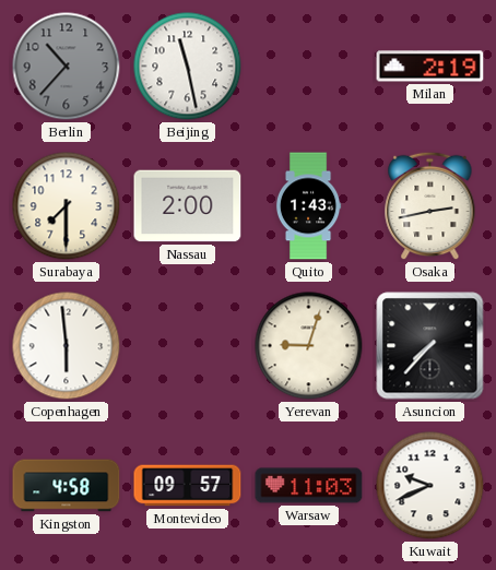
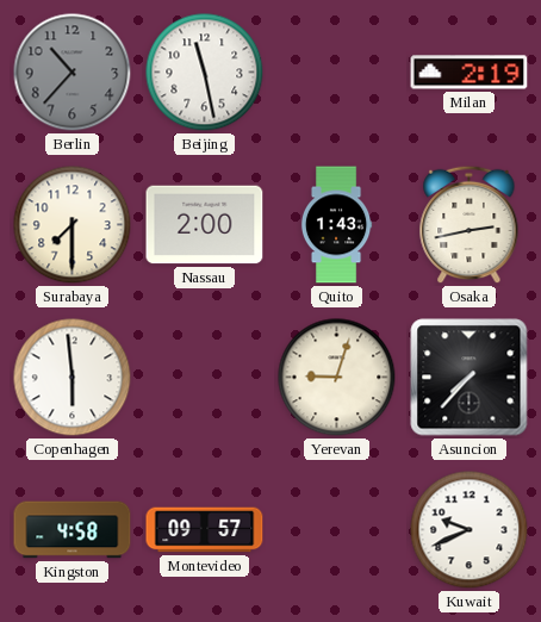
Warsaw: 11:03 -> none (309, 486)
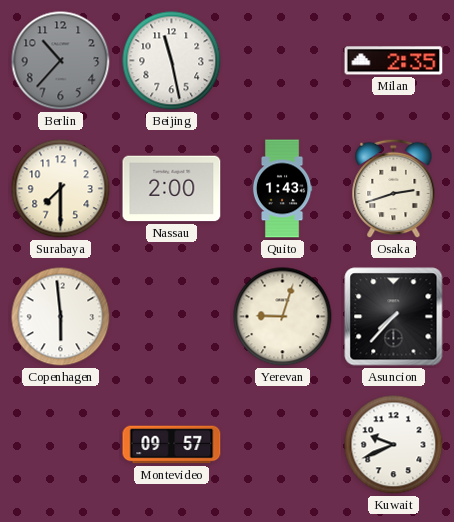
Milan: 2:19 -> 2:35 (394, 61)
Osaka: 2:43 -> 2:42 (394, 189)
Kingston: 4:58 -> none (73, 530)
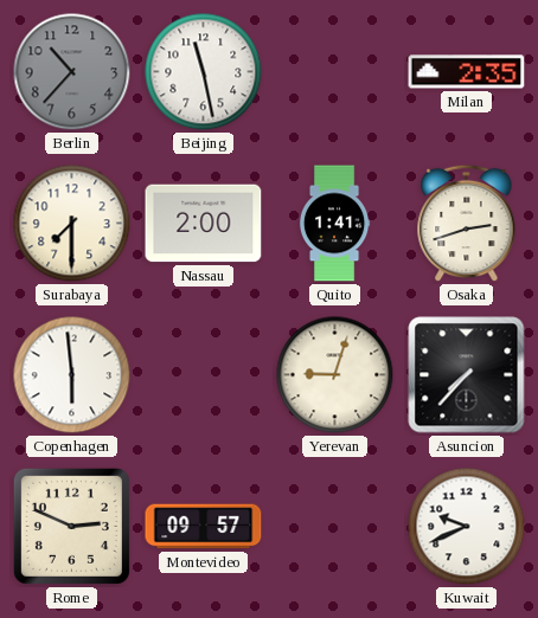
Quito: 1:43 -> 1:41 (334, 224)
Rome: none -> 2:49 (71, 526)
